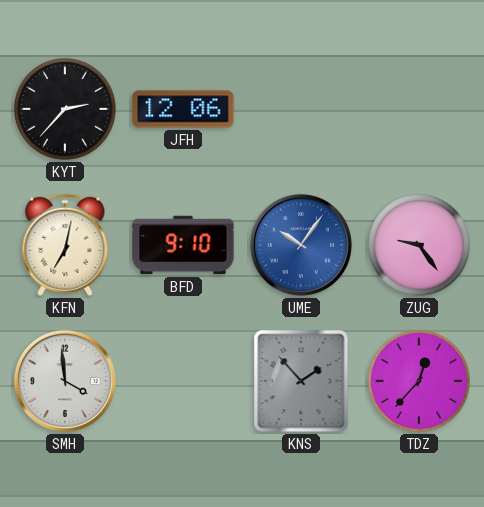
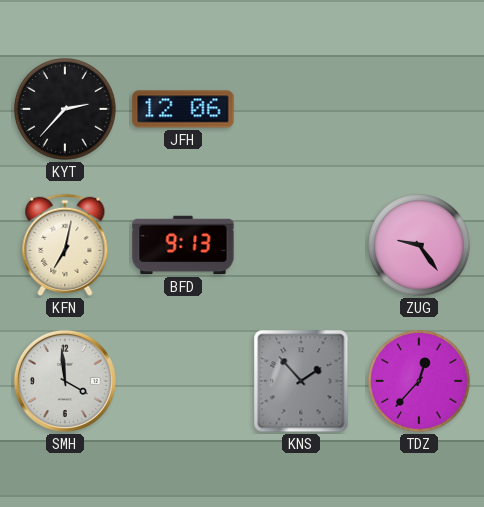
BFD: 9:10 -> 9:13 (183, 245)
UME: 10:06 -> none (301, 245)
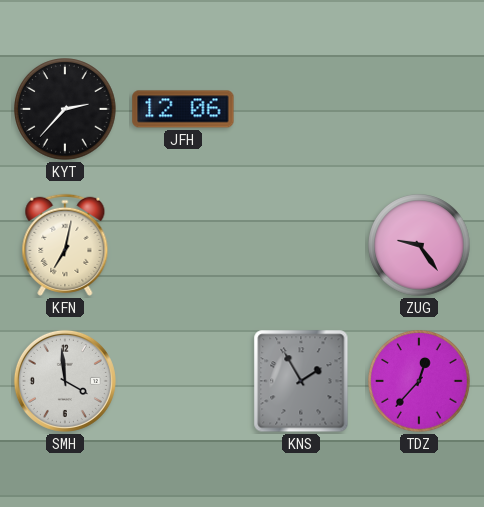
BFD: 9:13 -> none (183, 245)
KNS: 1:53 -> 1:55 (301, 381)
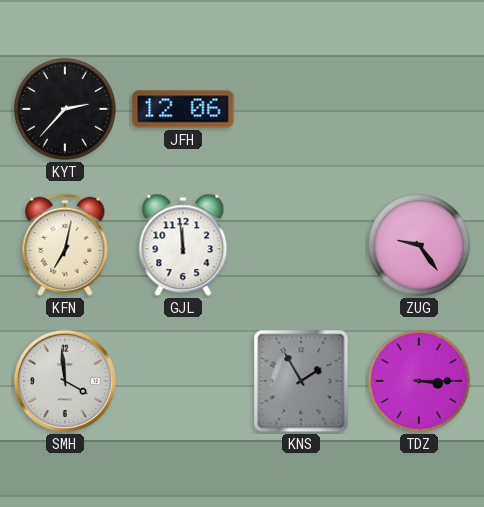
GJL: none -> 11:59 (183, 245)
TDZ: 12:37 -> 3:15 (419, 381)
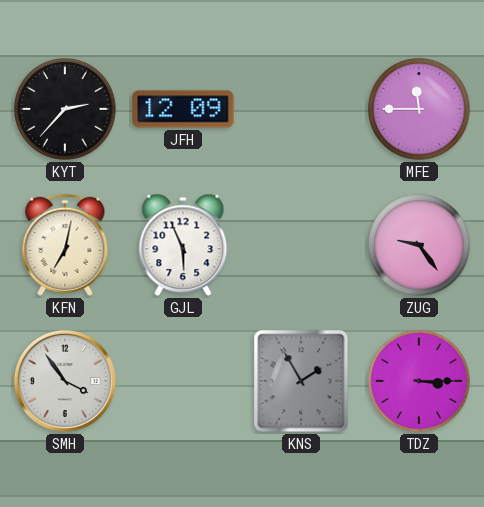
JFH: 12:06 -> 12:09 (183, 109)
MFE: none -> 11:45 (419, 109)
GJL: 11:59 -> 5:56 (183, 245)
SMH: 3:59 -> 3:54 (65, 381)
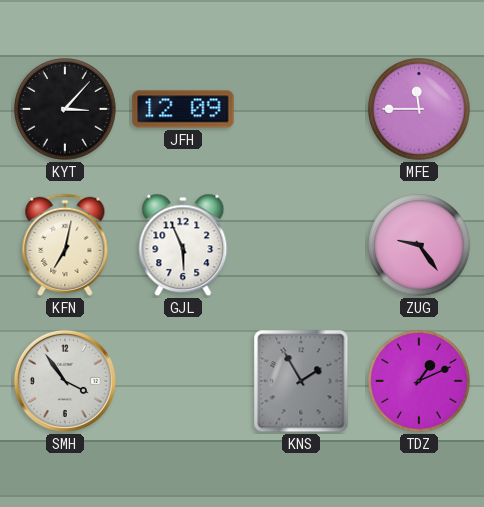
KYT: 2:37 -> 3:07 (65, 109)
TDZ: 3:15 -> 1:11 (419, 381)
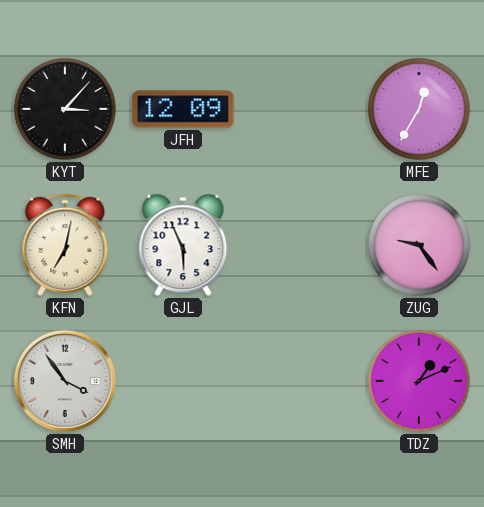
MFE: 11:45 -> 12:35 (419, 109)
KNS: 1:55 -> none (301, 381)
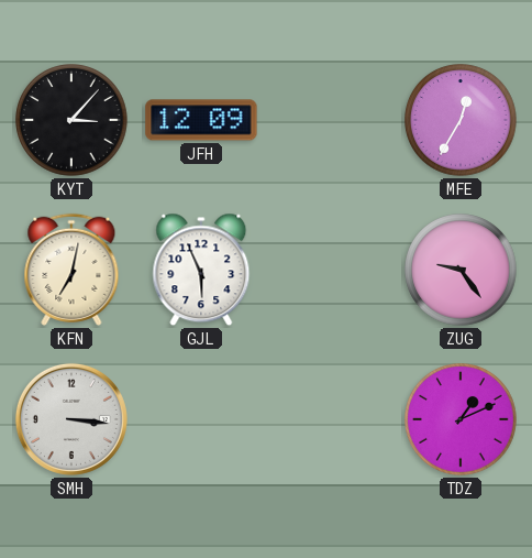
SMH: 3:54 -> 3:16 (71, 419)
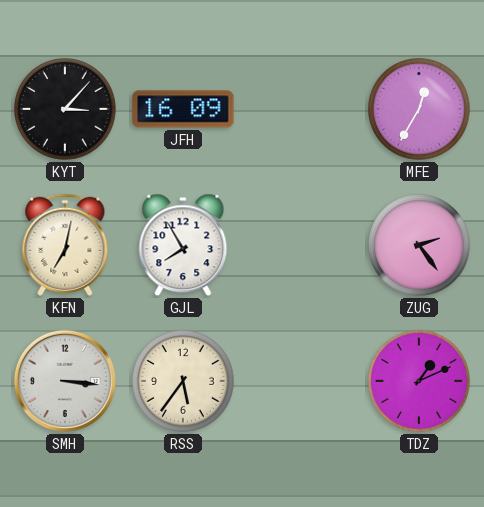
JFH: 12:09 -> 16:09 (183, 109)
GJL: 5:56 -> 7:55 (183, 245)
ZUG: 9:24 -> 2:24 (419, 245)
RSS: none -> 5:36 (183, 381)
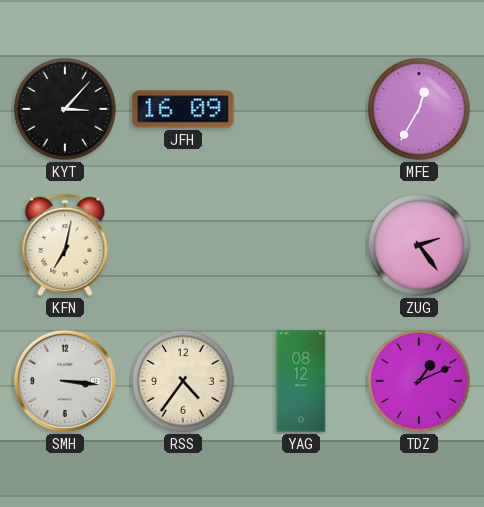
GJL: 7:55 -> none (183, 245)
RSS: 5:36 -> 4:36 (183, 381)
YAG: none -> 08:12 (301, 381)
